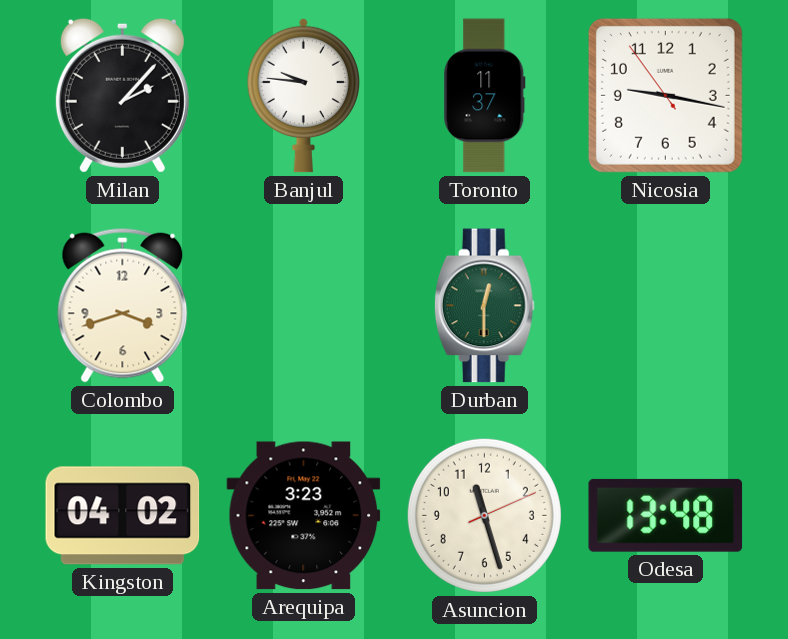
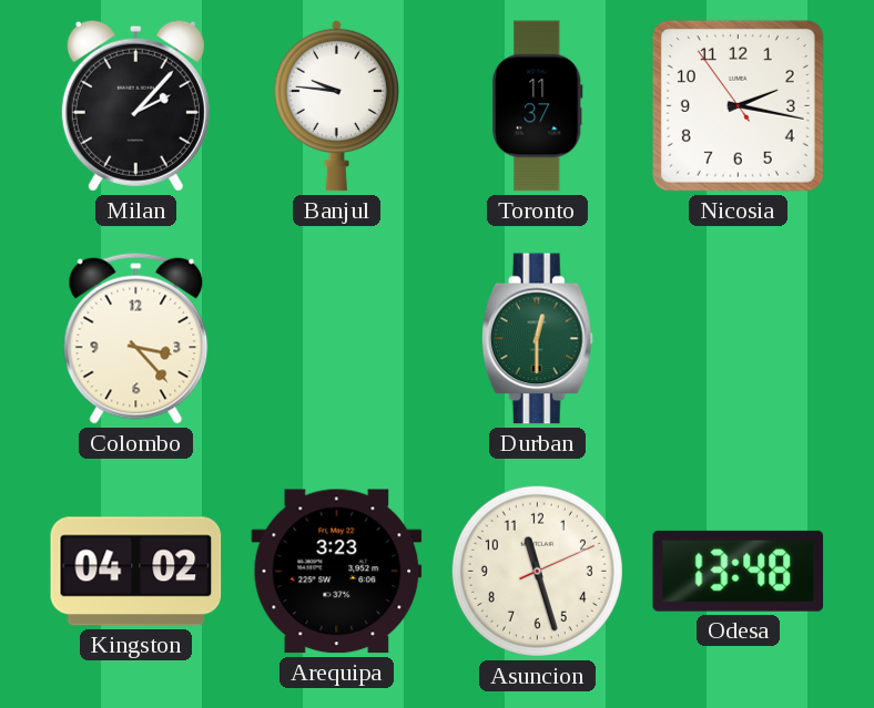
Nicosia: 9:16 -> 2:16 (738, 105)
Colombo: 3:42 -> 3:23 (136, 338)
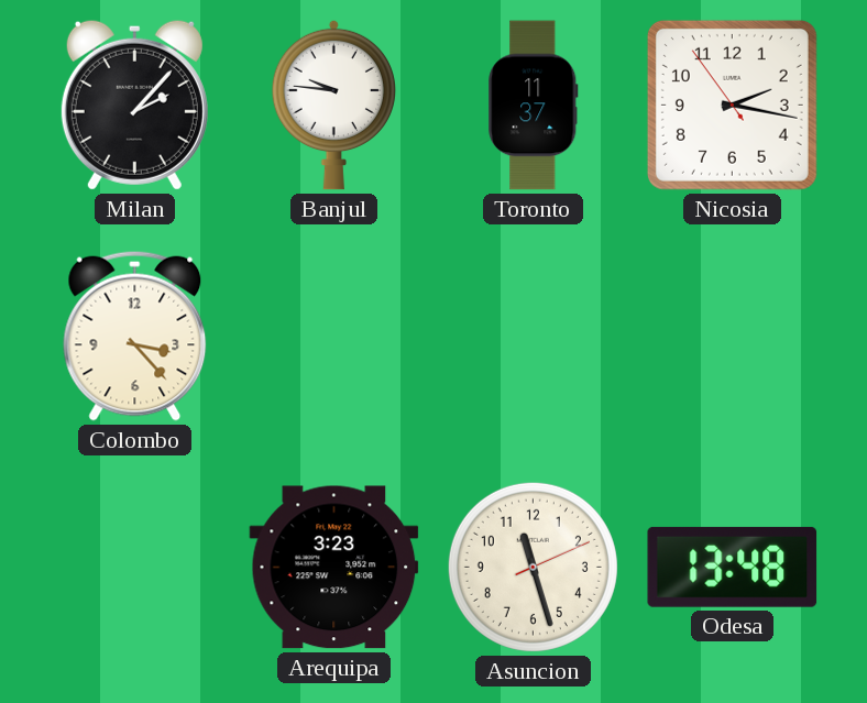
Durban: 12:30 -> none (537, 339)
Kingston: 04:02 -> none (136, 572)
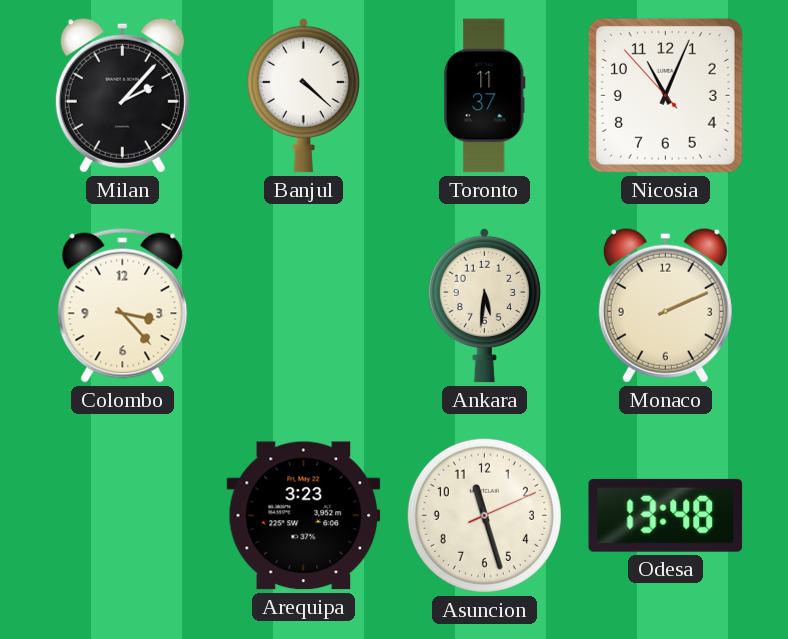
Banjul: 9:46 -> 4:22 (303, 95)
Nicosia: 2:16 -> 11:03 (665, 95)
Ankara: none -> 5:31 (484, 305)
Monaco: none -> 2:11 (665, 305)
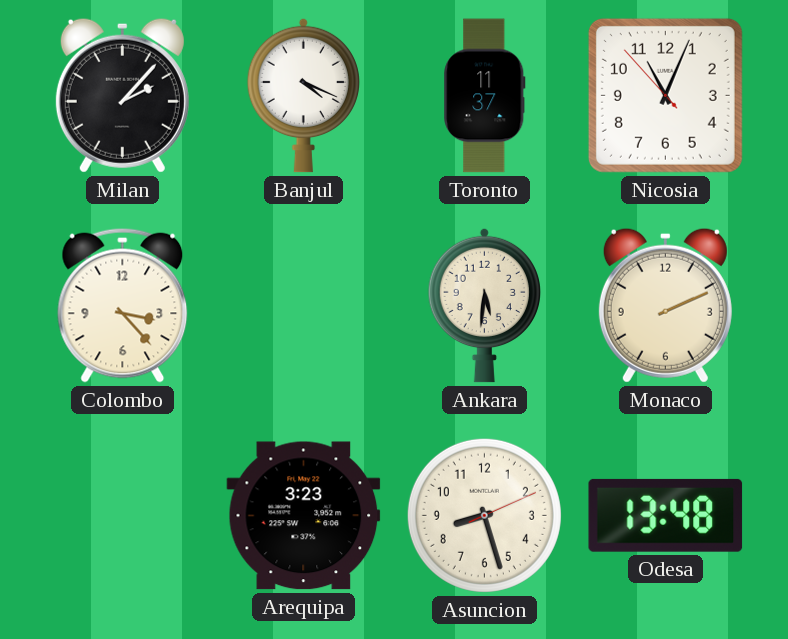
Banjul: 4:22 -> 4:19 (303, 95)
Asuncion: 11:27 -> 8:27 (484, 515)
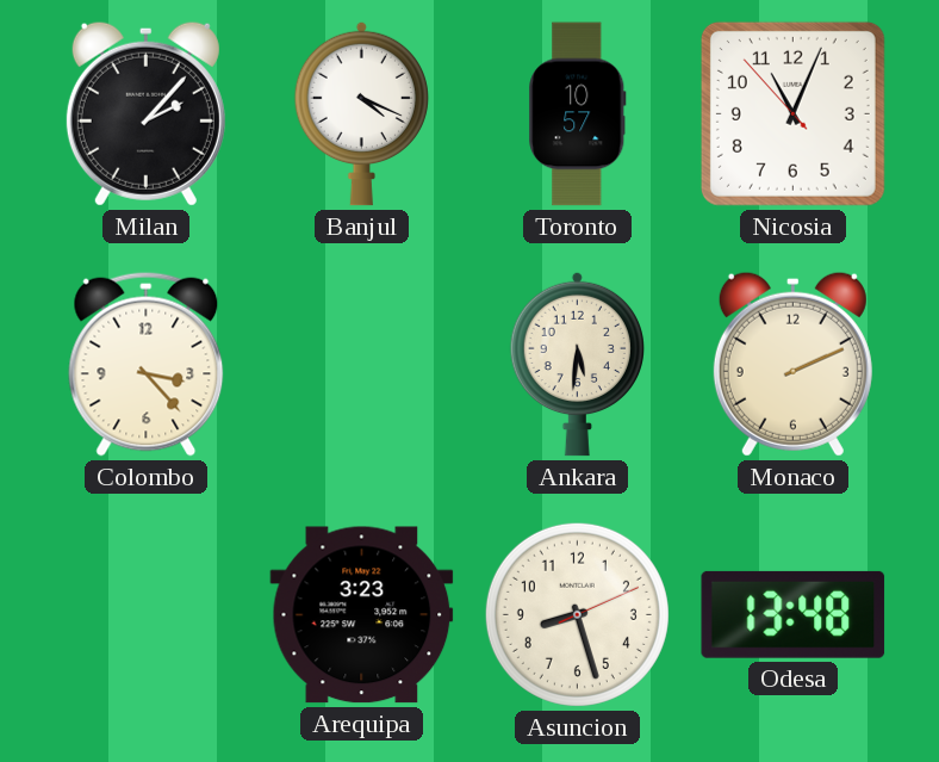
Toronto: 11:37 -> 10:57 (578, 114)
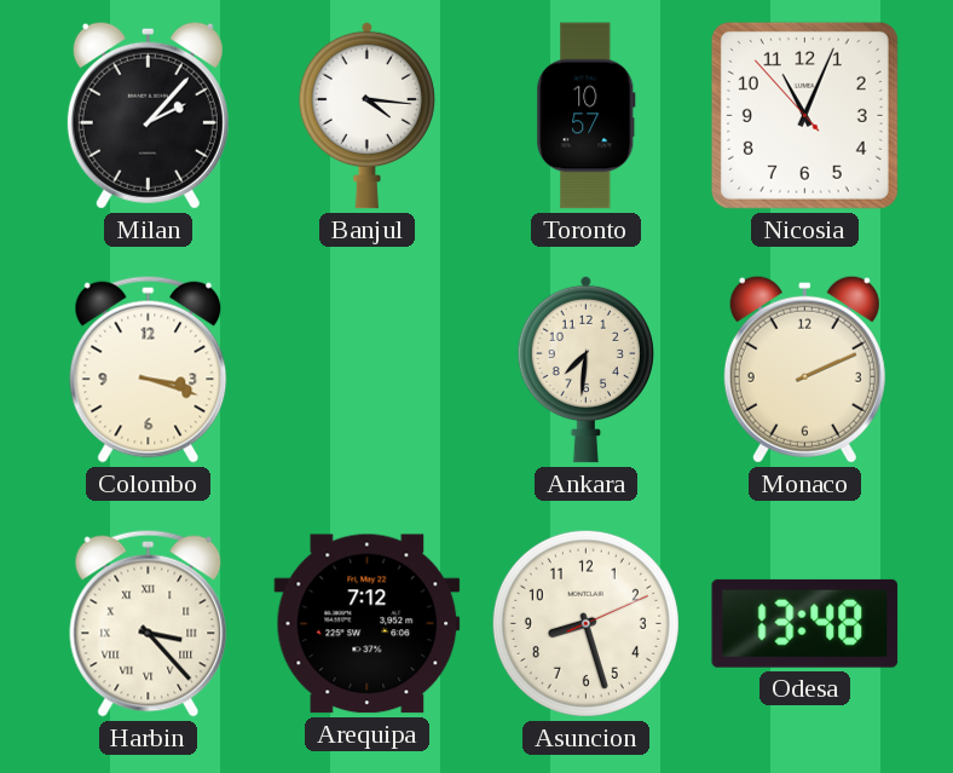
Banjul: 4:19 -> 4:16 (366, 115)
Colombo: 3:23 -> 3:18 (149, 369)
Ankara: 5:31 -> 7:31 (585, 369)
Harbin: none -> 3:23 (149, 623)
Arequipa: 3:23 -> 7:12 (368, 624)
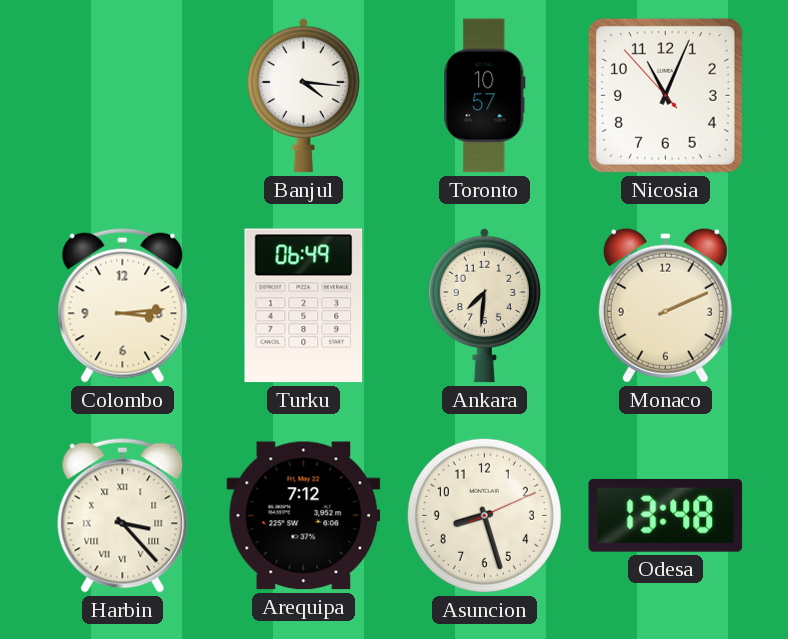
Milan: 2:07 -> none (148, 115)
Colombo: 3:18 -> 3:14 (123, 305)
Turku: none -> 06:49 (304, 306)
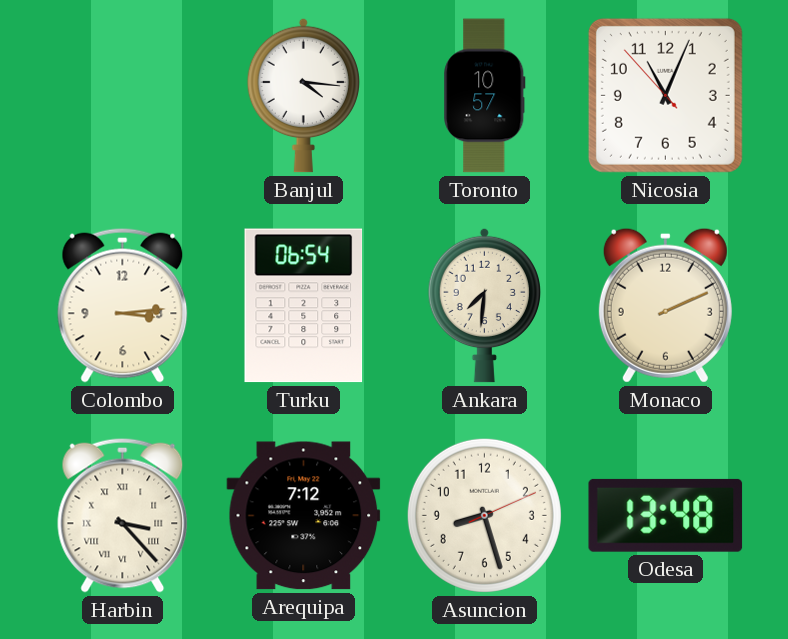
Turku: 06:49 -> 06:54 (304, 306)
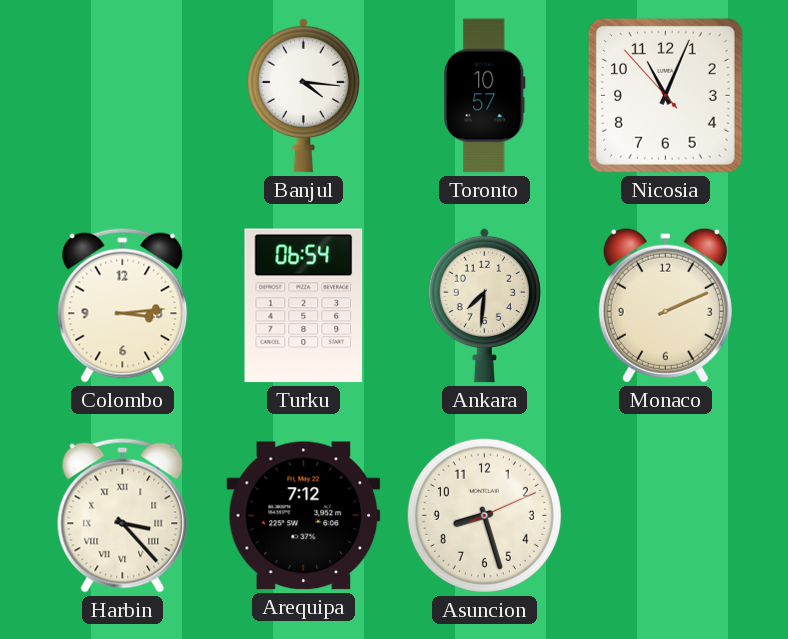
Odesa: 13:48 -> none (666, 515)
